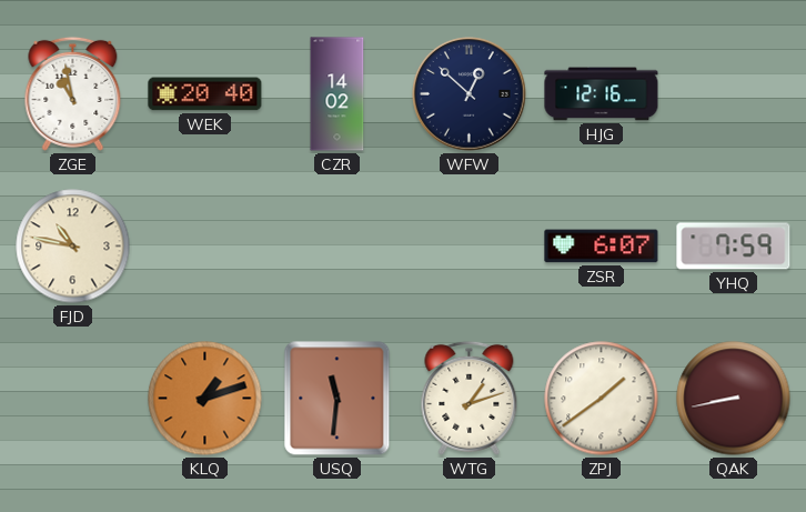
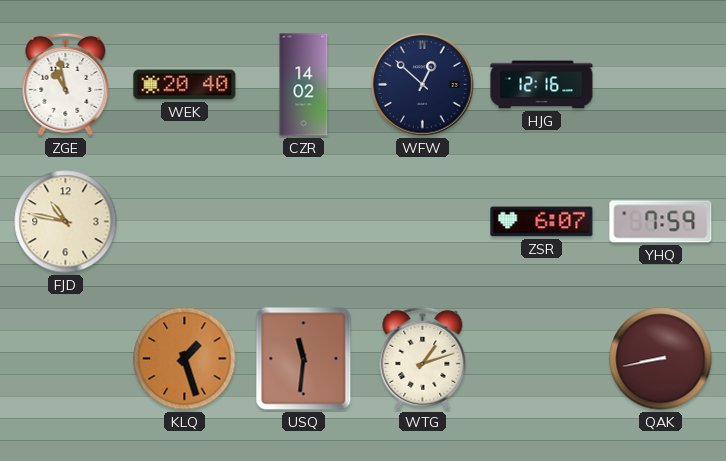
KLQ: 1:12 -> 1:27 (185, 359)
ZPJ: 1:39 -> none (602, 399)
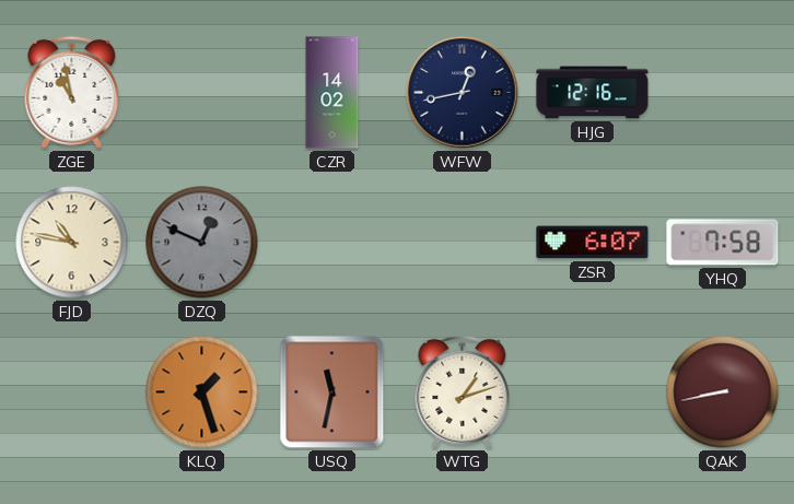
WEK: 20:40 -> none (185, 85)
WFW: 12:52 -> 12:43 (463, 93)
DZQ: none -> 12:49 (202, 243)
YHQ: 7:59 -> 7:58 (723, 243)
USQ: 11:31 -> 11:32 (332, 392)
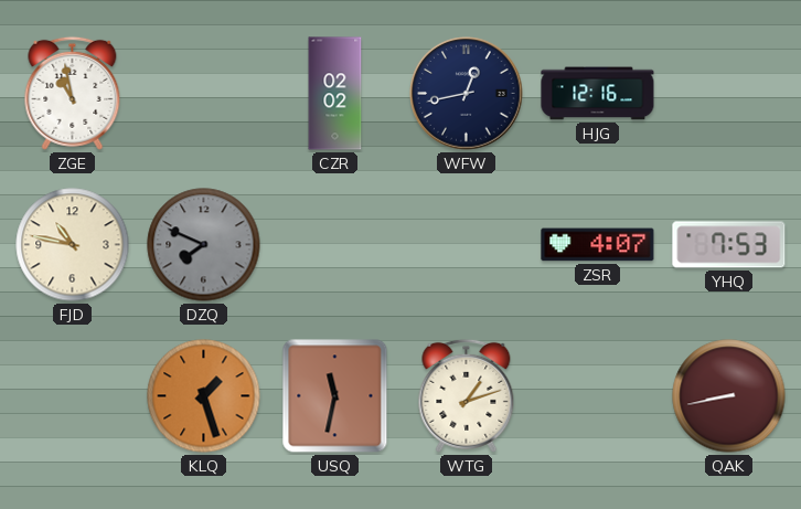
CZR: 14:02 -> 02:02 (335, 94)
DZQ: 12:49 -> 7:49 (204, 245)
ZSR: 6:07 -> 4:07 (598, 245)
YHQ: 7:58 -> 7:53 (729, 245)
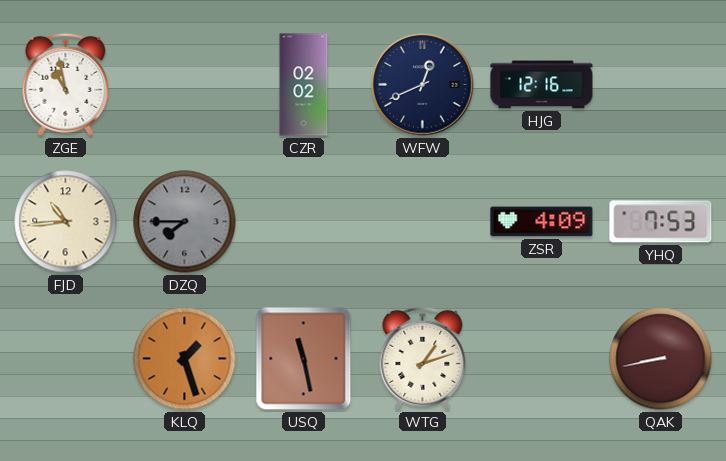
WFW: 12:43 -> 12:41 (423, 85)
FJD: 10:47 -> 10:44 (66, 222)
DZQ: 7:49 -> 7:45 (185, 222)
ZSR: 4:07 -> 4:09 (542, 222)
USQ: 11:32 -> 11:28 (304, 359)
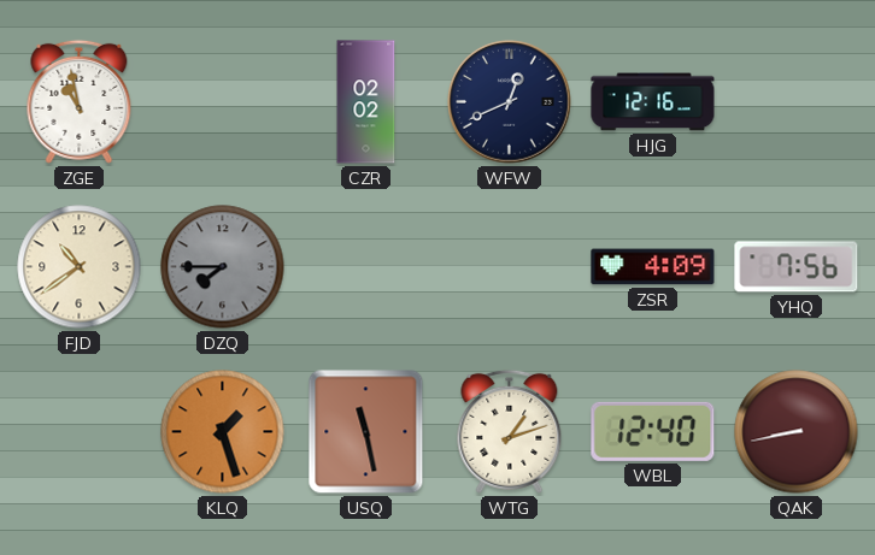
FJD: 10:44 -> 10:39 (80, 267)
YHQ: 7:53 -> 7:56 (797, 267)
WBL: none -> 12:40 (653, 431)
